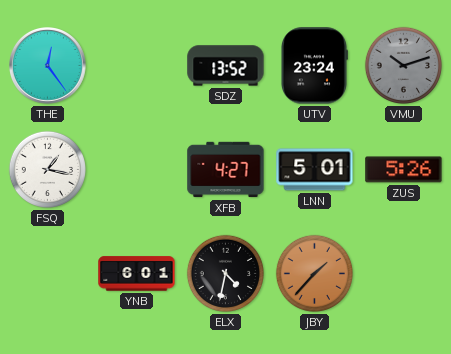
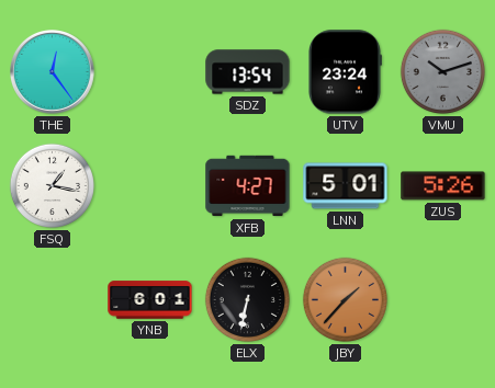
SDZ: 13:52 -> 13:54 (248, 72)
ELX: 4:32 -> 6:32 (247, 299)
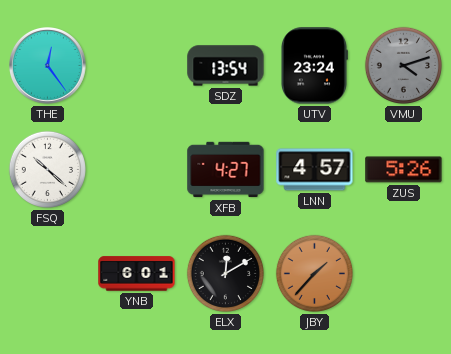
VMU: 10:12 -> 4:12 (403, 65)
FSQ: 1:17 -> 10:22 (47, 169)
LNN: 5:01 -> 4:57 (315, 170)
ELX: 6:32 -> 12:10 (225, 273)
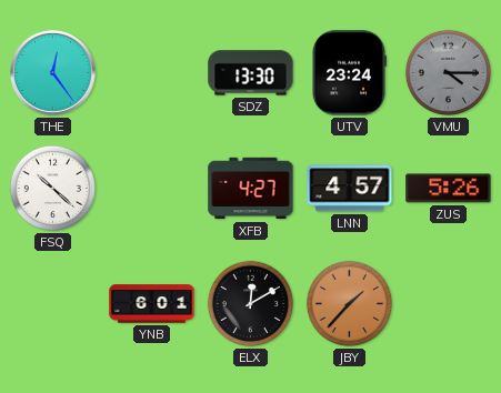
SDZ: 13:54 -> 13:30 (251, 73)
VMU: 4:12 -> 4:15 (448, 72)
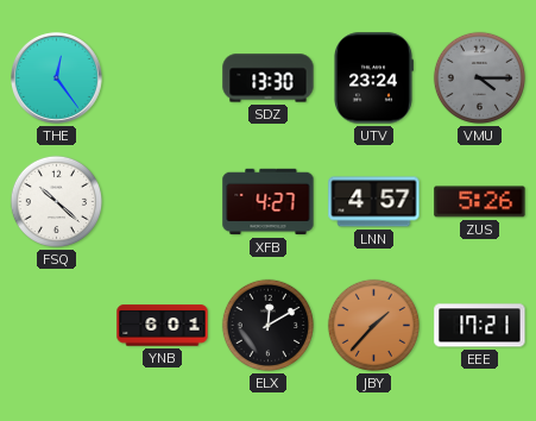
EEE: none -> 17:21 (480, 326)
